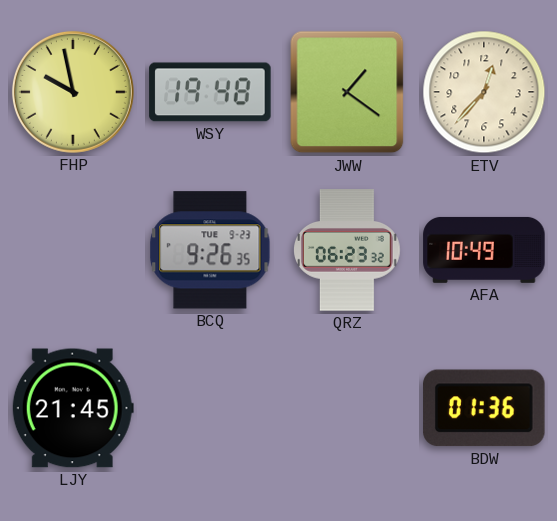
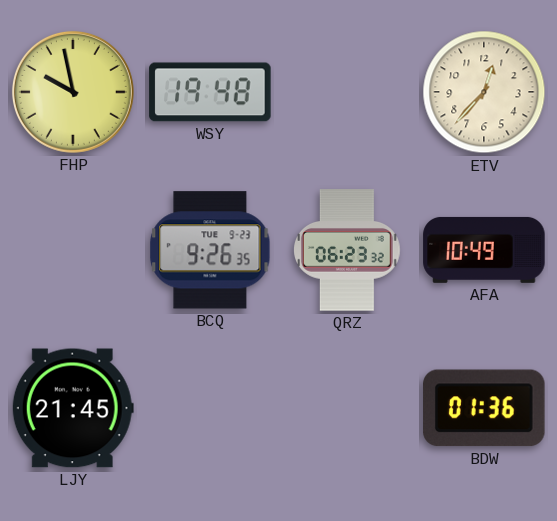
JWW: 1:21 -> none (347, 92)
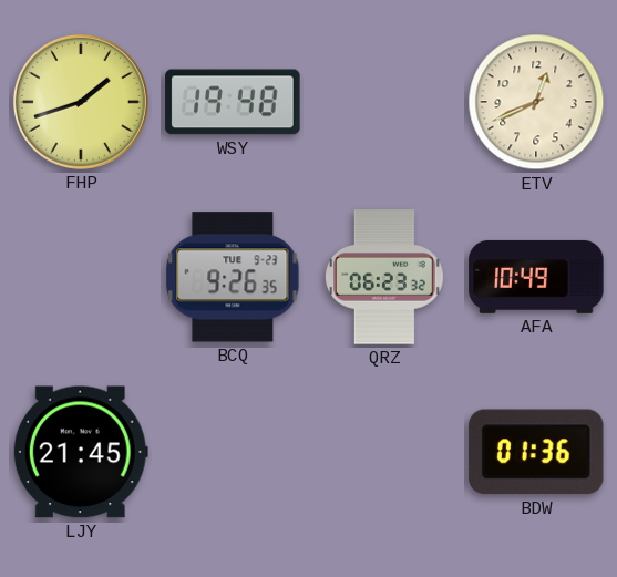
FHP: 9:58 -> 1:42 (81, 102)
ETV: 12:37 -> 12:41 (536, 102)
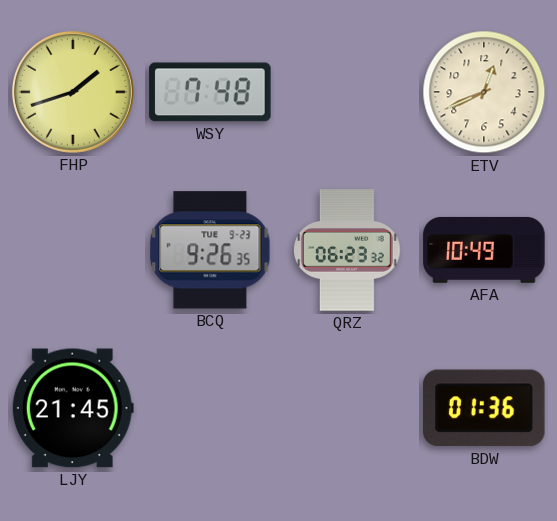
WSY: 19:48 -> 7:48 (210, 92)
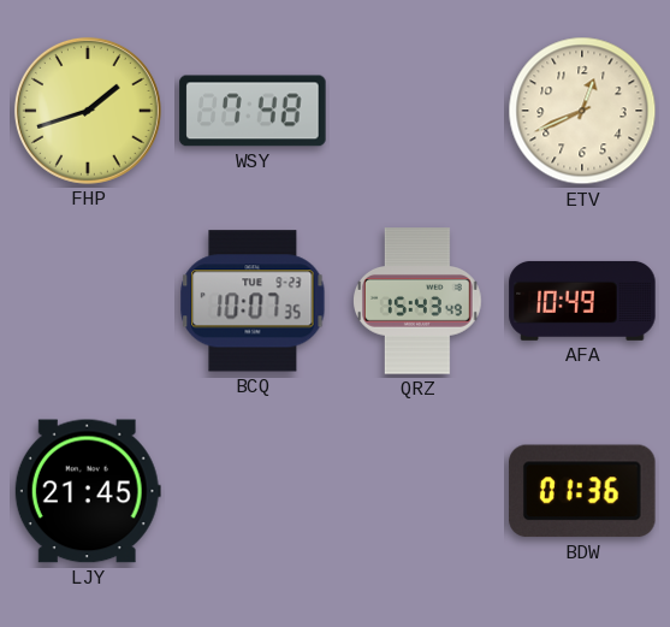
BCQ: 9:26 -> 10:07 (253, 301)
QRZ: 06:23 -> 15:43 (419, 301)
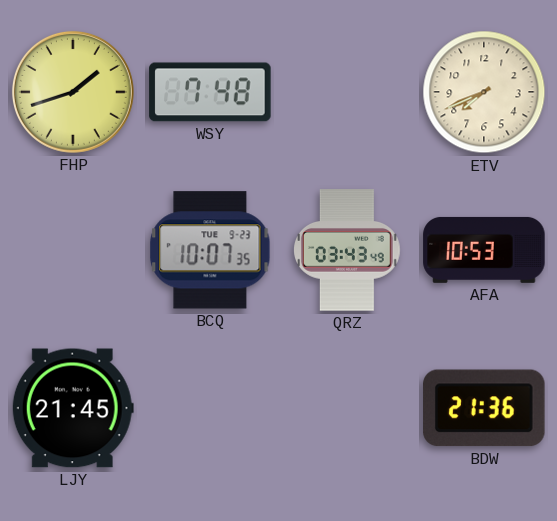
ETV: 12:41 -> 7:41 (484, 92)
QRZ: 15:43 -> 03:43 (348, 250)
AFA: 10:49 -> 10:53 (484, 250)
BDW: 01:36 -> 21:36 (484, 408)
